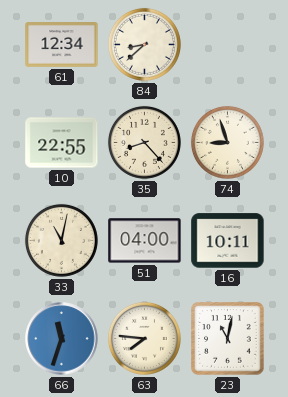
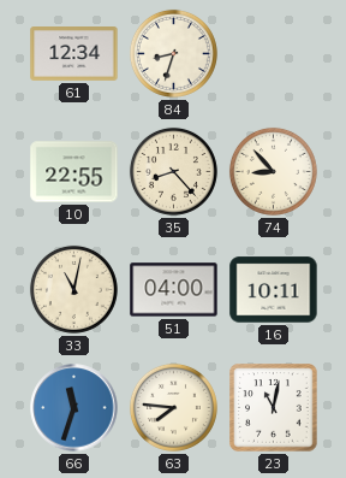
84: 8:38 -> 8:33 (173, 53)
74: 8:57 -> 8:53 (273, 171)
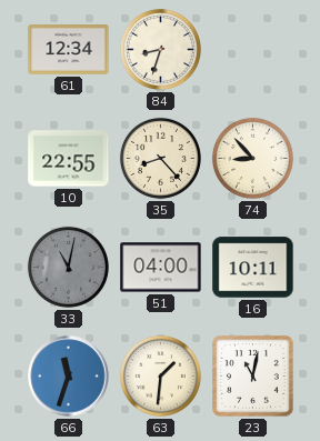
33 dial: cream -> grey (68, 267)
63: 7:46 -> 1:31 (160, 375)
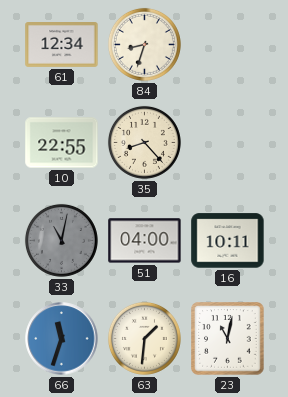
74: 8:53 -> none (252, 158)
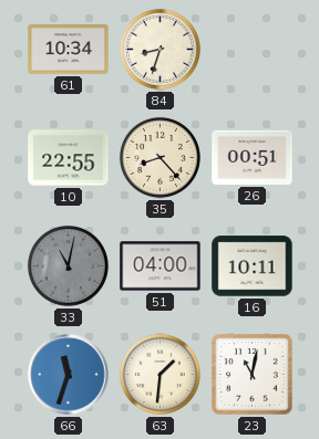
61: 12:34 -> 10:34 (69, 50)
26: none -> 00:51 (253, 157)
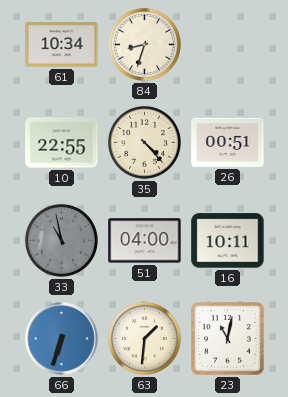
35: 8:23 -> 4:23 (144, 142)
33: 11:02 -> 10:58 (61, 240)
66: 11:33 -> 6:33 (62, 339)
